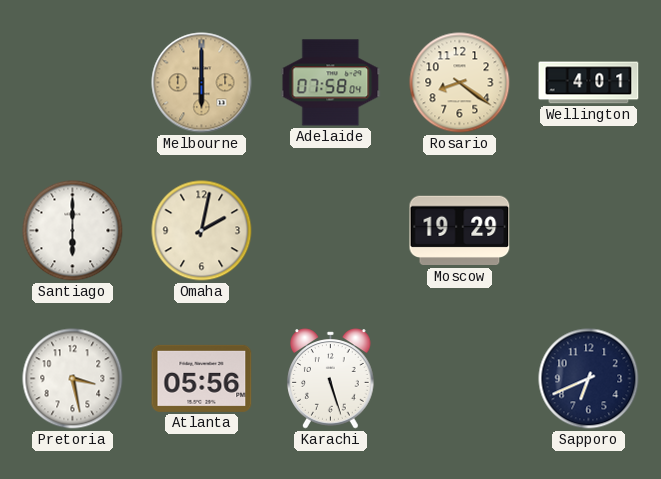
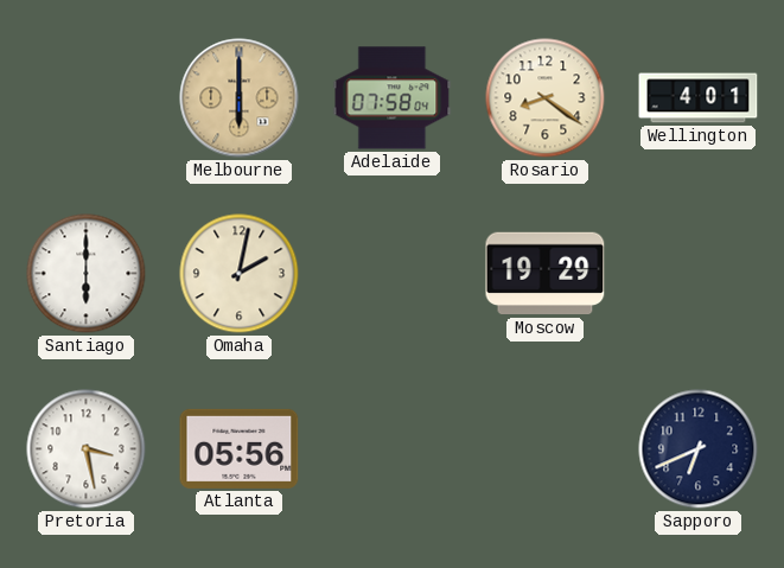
Karachi: 5:27 -> none (331, 379)
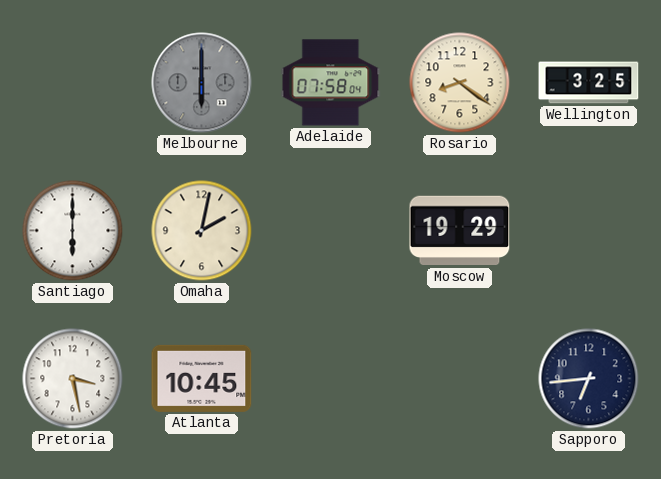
Melbourne dial: champagne -> grey (202, 83)
Wellington: 4:01 -> 3:25 (589, 83)
Atlanta: 05:56 -> 10:45 (202, 378)
Sapporo: 6:41 -> 6:44 (589, 379)
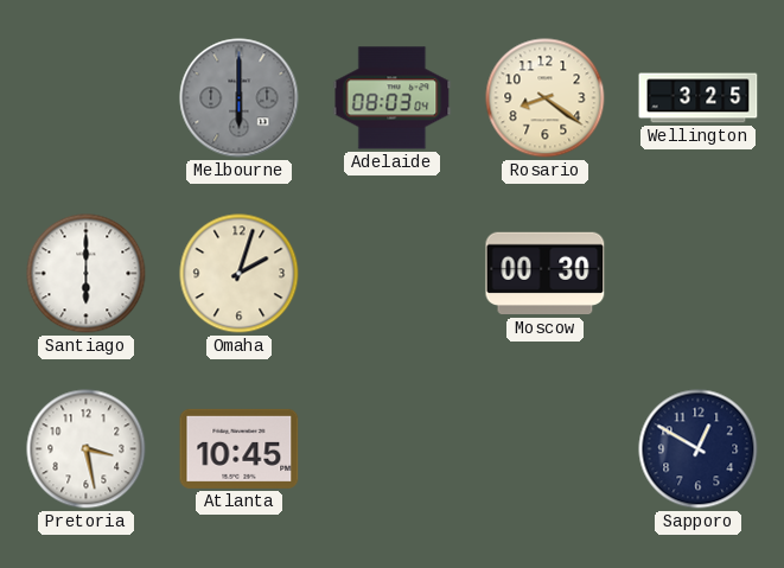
Adelaide: 07:58 -> 08:03 (393, 98)
Omaha: 2:02 -> 2:03 (240, 274)
Moscow: 19:29 -> 00:30 (546, 274)
Sapporo: 6:44 -> 12:50 (699, 449)
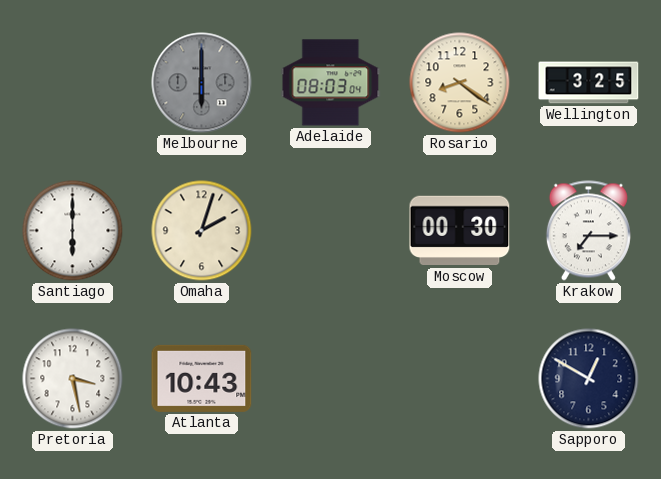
Krakow: none -> 7:15 (588, 231)
Atlanta: 10:45 -> 10:43 (202, 378)
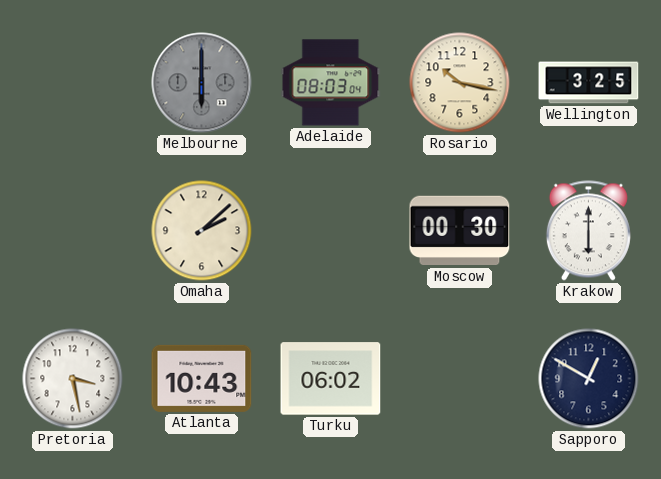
Rosario: 8:21 -> 10:17 (460, 83)
Santiago: 6:00 -> none (73, 231)
Omaha: 2:03 -> 2:08 (202, 231)
Krakow: 7:15 -> 6:00 (588, 231)
Turku: none -> 06:02 (331, 379)
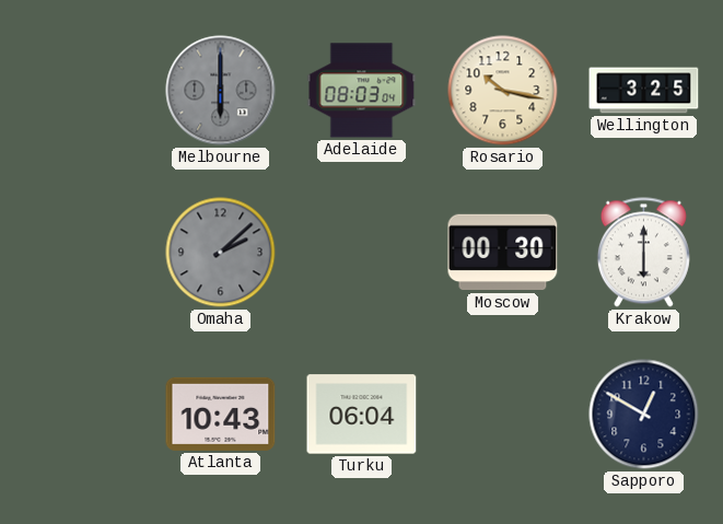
Omaha dial: cream -> grey (221, 253)
Pretoria: 3:28 -> none (73, 379)
Turku: 06:02 -> 06:04 (362, 415)
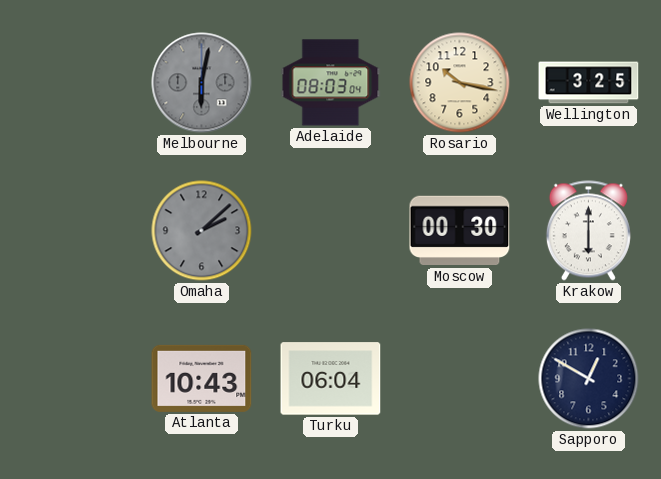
Melbourne: 6:00 -> 6:02 (202, 83)
